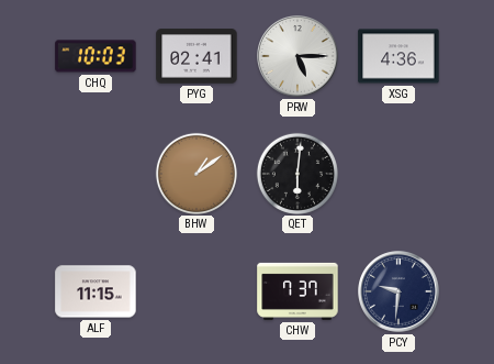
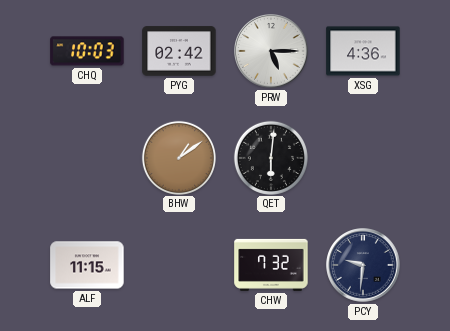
PYG: 02:41 -> 02:42 (179, 51)
CHW: 7:37 -> 7:32 (271, 265)
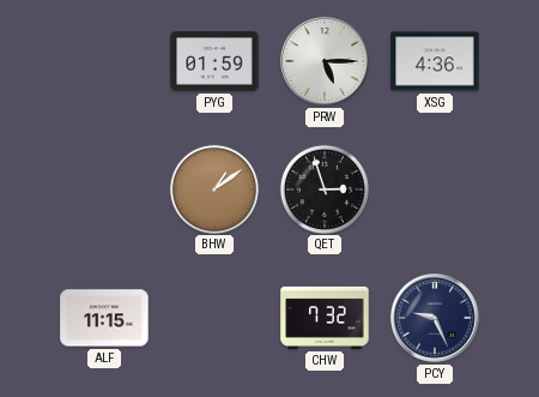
CHQ: 10:03 -> none (87, 51)
PYG: 02:42 -> 01:59 (214, 61)
QET: 6:01 -> 2:57 (323, 188)
PCY: 9:31 -> 9:26 (435, 318)
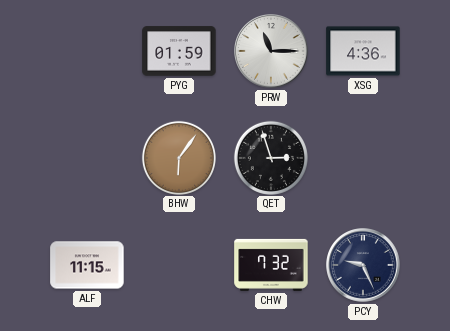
PRW: 5:15 -> 11:15 (271, 51)
BHW: 1:09 -> 6:06 (178, 157)
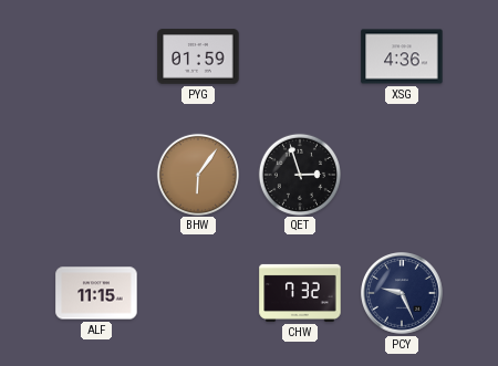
PRW: 11:15 -> none (271, 51)
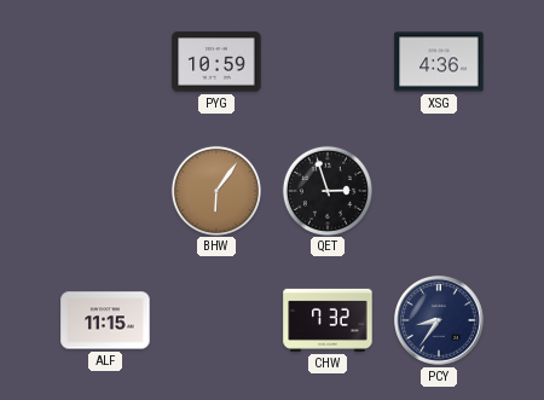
PYG: 01:59 -> 10:59 (216, 62)
PCY: 9:26 -> 8:36 (439, 320)
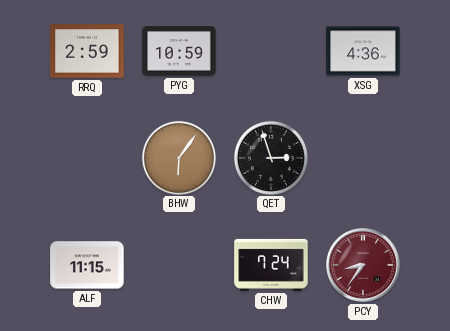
RRQ: none -> 2:59 (87, 51)
CHW: 7:32 -> 7:24 (271, 265)
PCY dial: navy -> burgundy (363, 265)
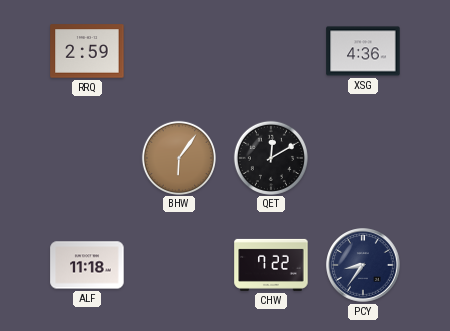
PYG: 10:59 -> none (179, 51)
QET: 2:57 -> 12:10 (270, 157)
ALF: 11:15 -> 11:18 (87, 265)
CHW: 7:24 -> 7:22 (271, 265)
PCY dial: burgundy -> navy (363, 265)
